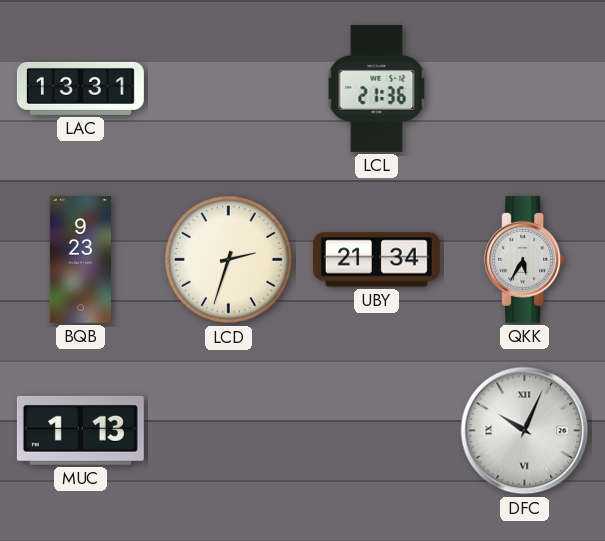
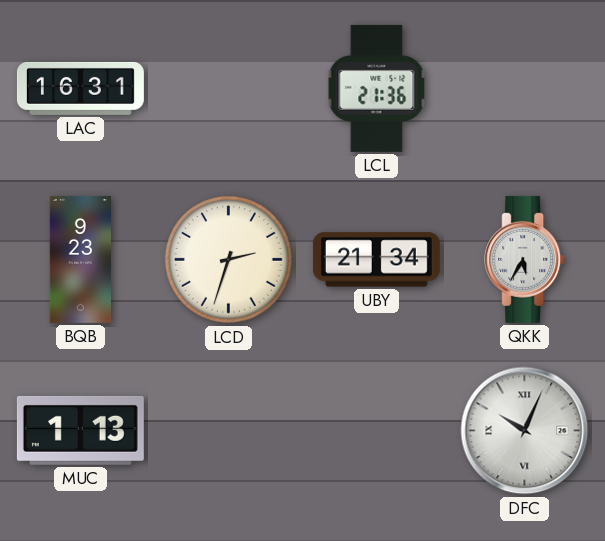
LAC: 13:31 -> 16:31 (80, 88)
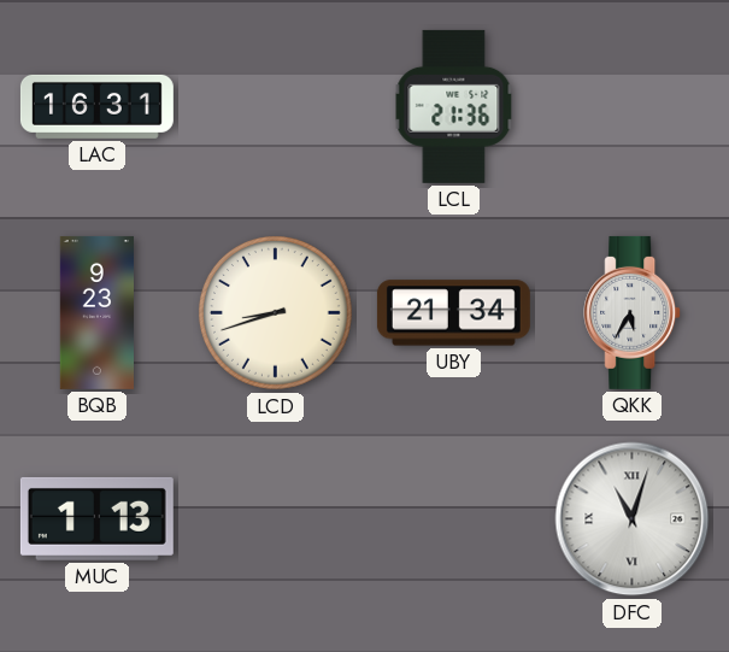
LCD: 2:33 -> 8:42 (275, 312)
DFC: 10:04 -> 11:03 (633, 519)
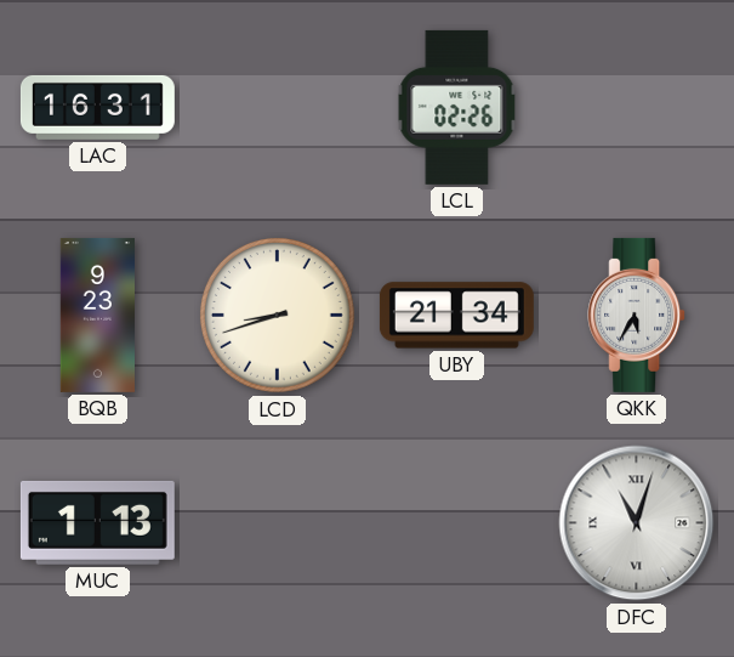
LCL: 21:36 -> 02:26 (457, 107)
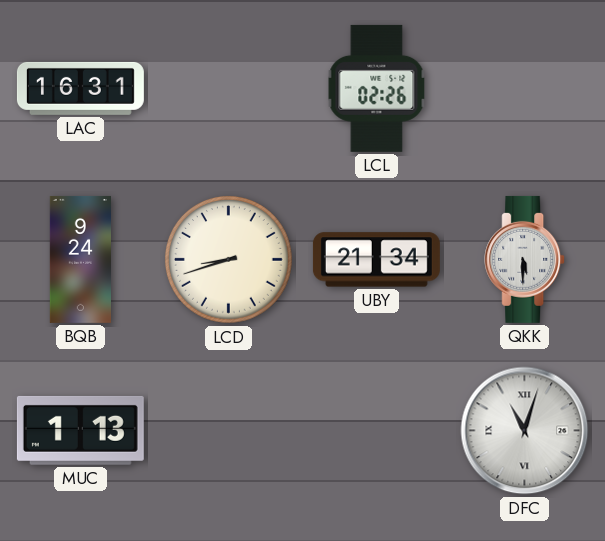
BQB: 9:23 -> 9:24 (80, 259)
QKK: 5:35 -> 5:30 (525, 259)
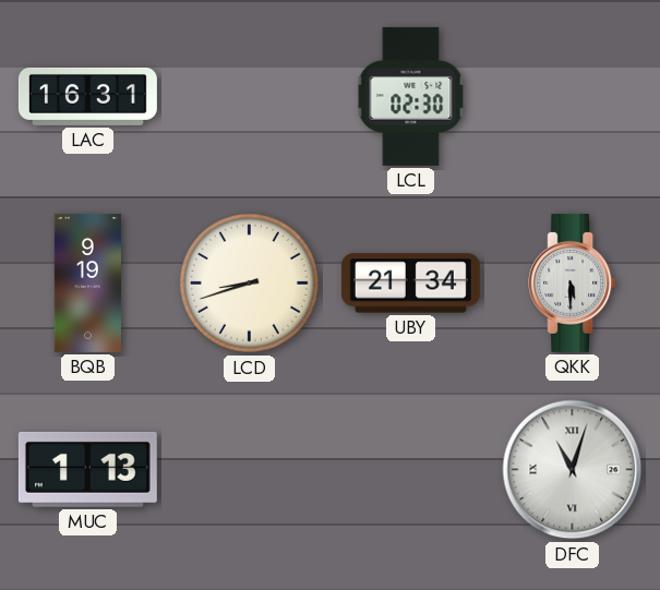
LCL: 02:26 -> 02:30 (411, 96)
BQB: 9:24 -> 9:19 (87, 282)
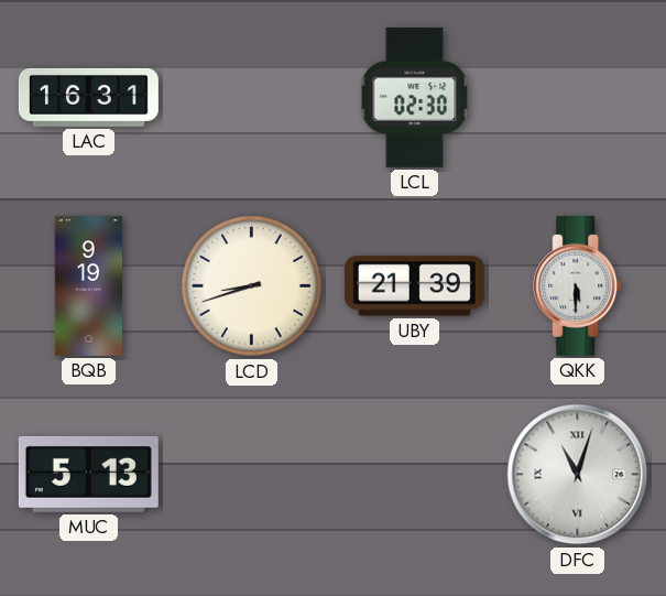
UBY: 21:34 -> 21:39 (414, 286)
MUC: 1:13 -> 5:13 (88, 474)
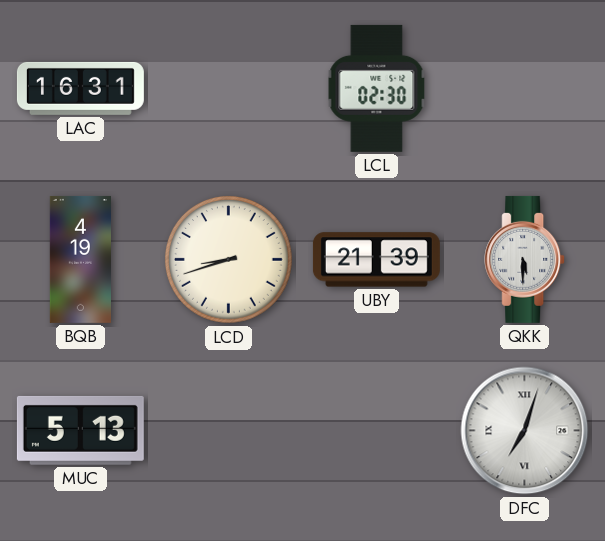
BQB: 9:19 -> 4:19 (80, 259)
DFC: 11:03 -> 7:03 (525, 431)
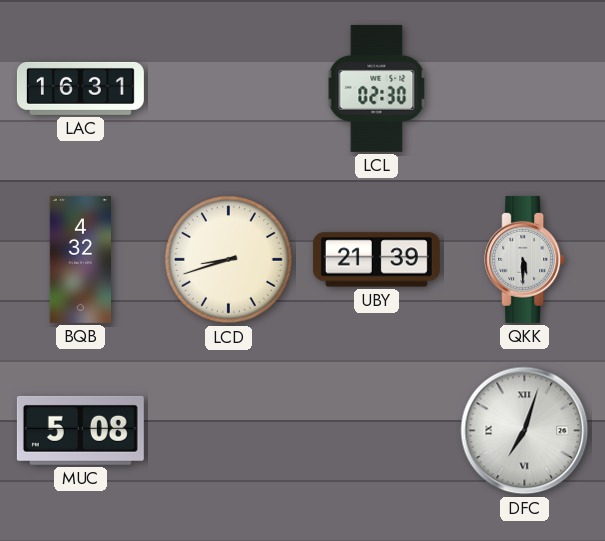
BQB: 4:19 -> 4:32 (80, 259)
MUC: 5:13 -> 5:08 (80, 430)
